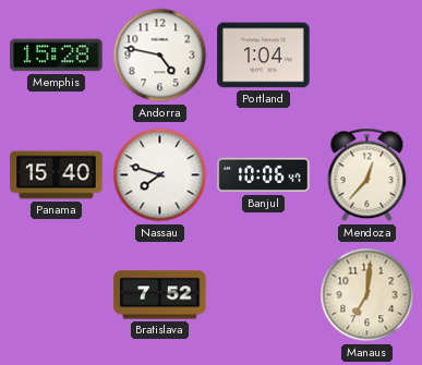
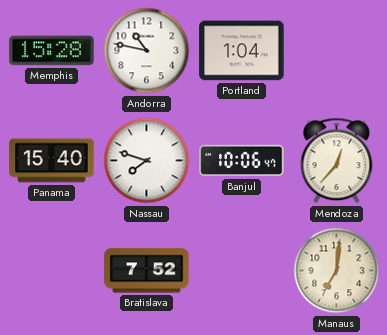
Andorra: 4:47 -> 10:47 (147, 51)
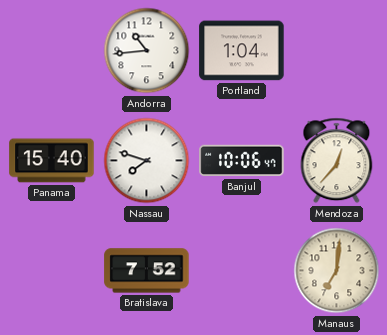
Memphis: 15:28 -> none (52, 51)
Andorra: 10:47 -> 10:44 (147, 51)
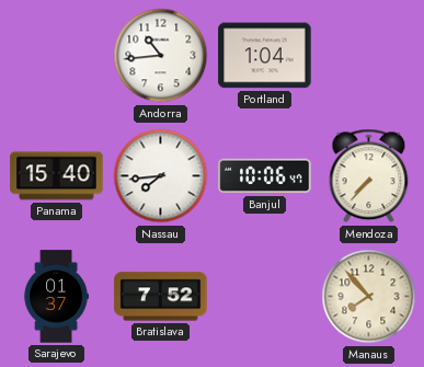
Nassau: 7:48 -> 7:44 (161, 176)
Mendoza: 12:37 -> 7:37 (369, 176)
Sarajevo: none -> 01:37 (56, 297)
Manaus: 7:01 -> 7:53 (369, 297)
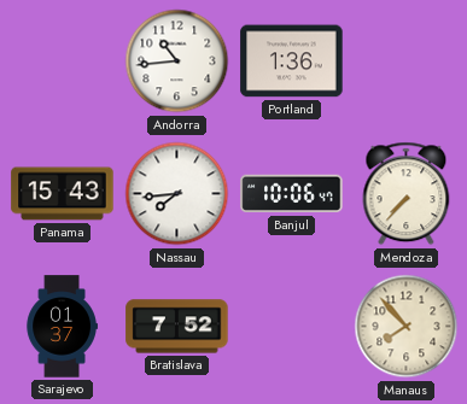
Portland: 1:04 -> 1:36 (292, 62)
Panama: 15:40 -> 15:43 (63, 194)
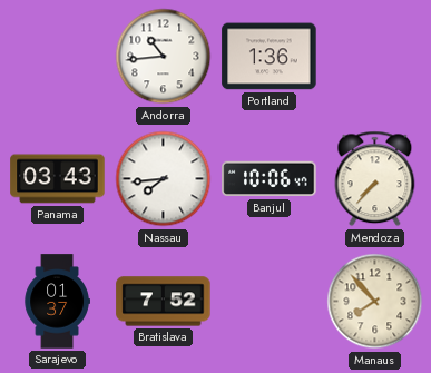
Panama: 15:43 -> 03:43 (58, 179)
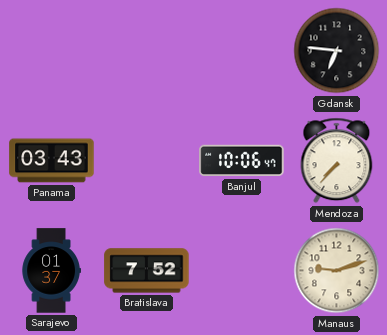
Andorra: 10:44 -> none (164, 57)
Portland: 1:36 -> none (270, 57)
Gdansk: none -> 6:46 (337, 51)
Nassau: 7:44 -> none (164, 179)
Manaus: 7:53 -> 9:12 (337, 271)
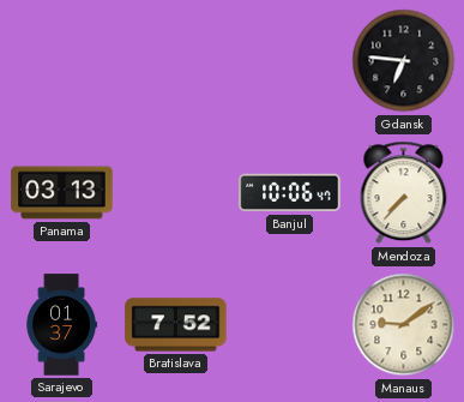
Panama: 03:43 -> 03:13 (62, 193)
Manaus: 9:12 -> 9:09 (404, 325)
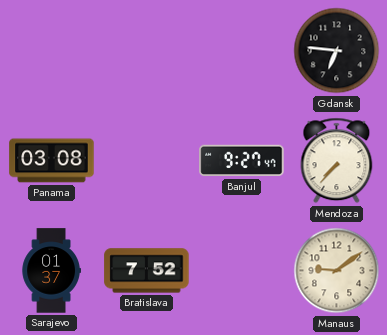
Panama: 03:13 -> 03:08 (52, 161)
Banjul: 10:06 -> 9:27 (242, 161)
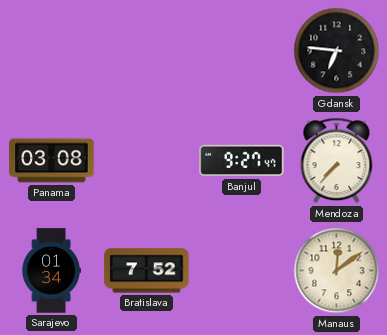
Sarajevo: 01:37 -> 01:34 (51, 271)
Manaus: 9:09 -> 12:09 (337, 271)
